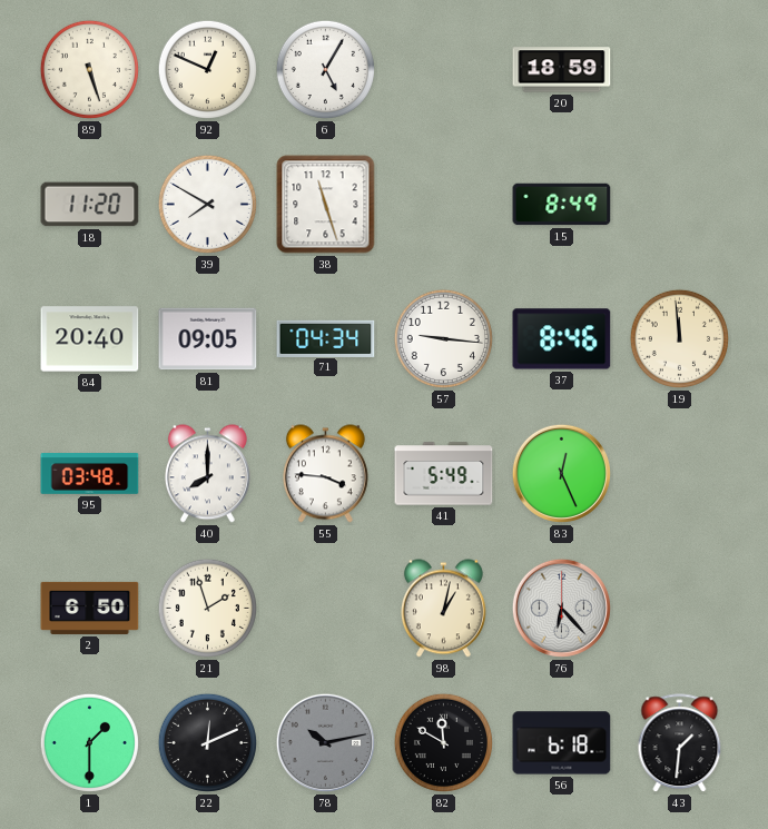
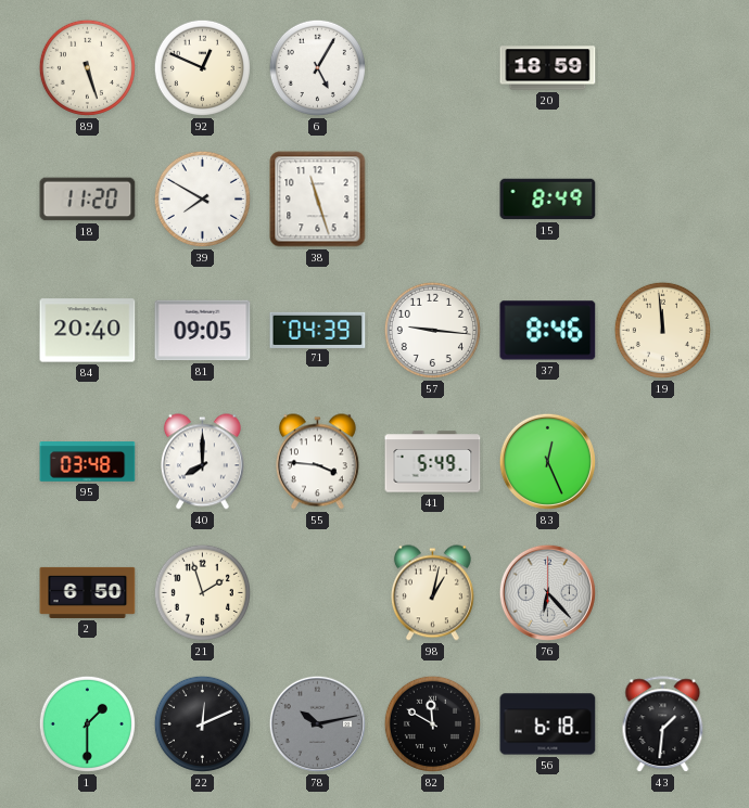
71: 04:34 -> 04:39 (318, 330)
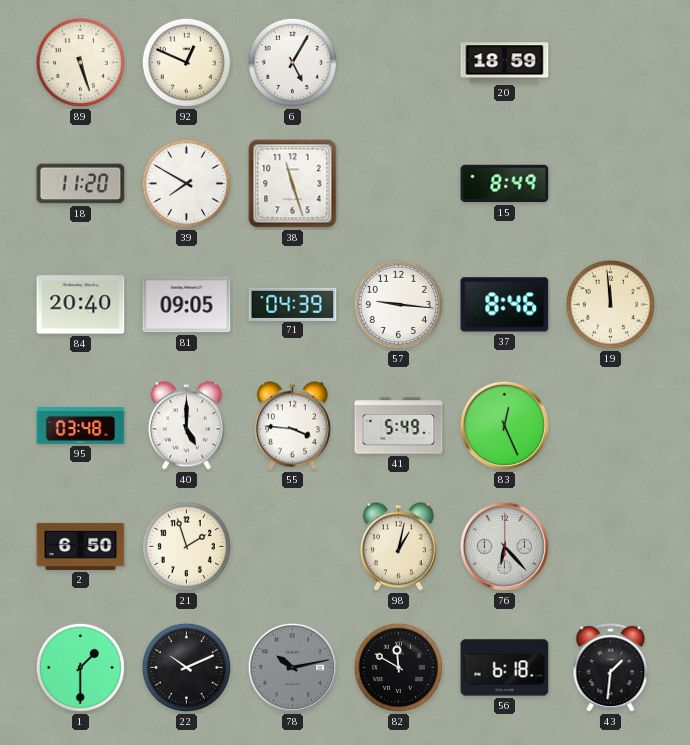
40: 8:00 -> 5:00 (186, 426)
22: 12:11 -> 10:11 (186, 667)
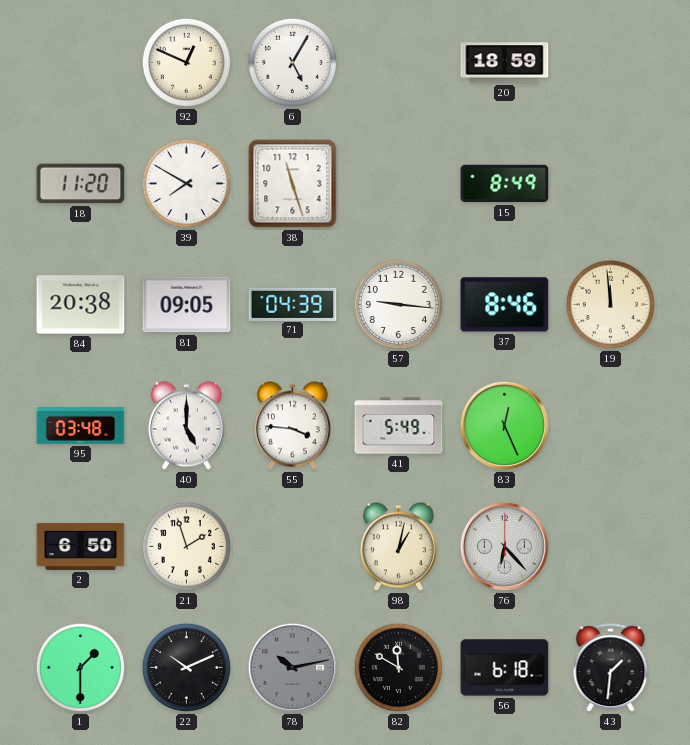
89: 5:27 -> none (80, 62)
84: 20:40 -> 20:38 (81, 305)
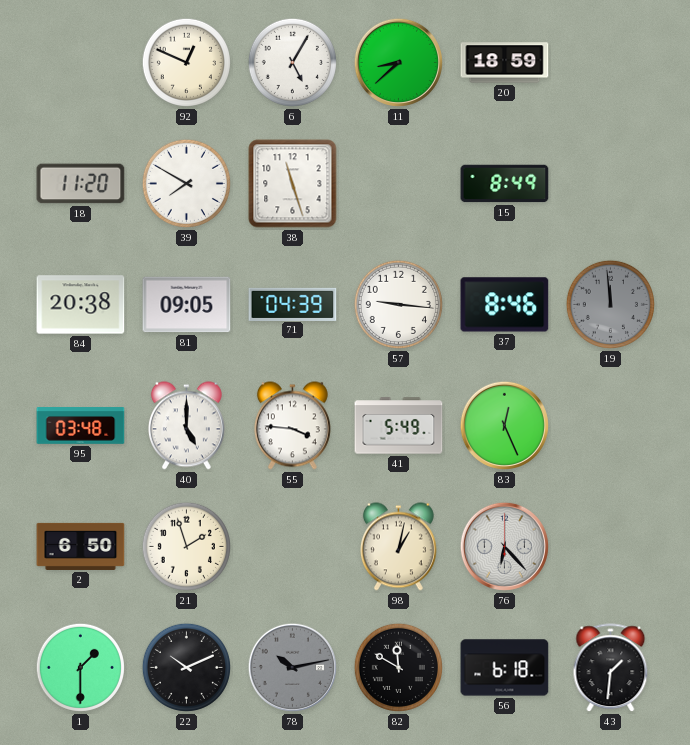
11: none -> 8:38 (398, 62)
19 dial: cream -> grey (610, 304)
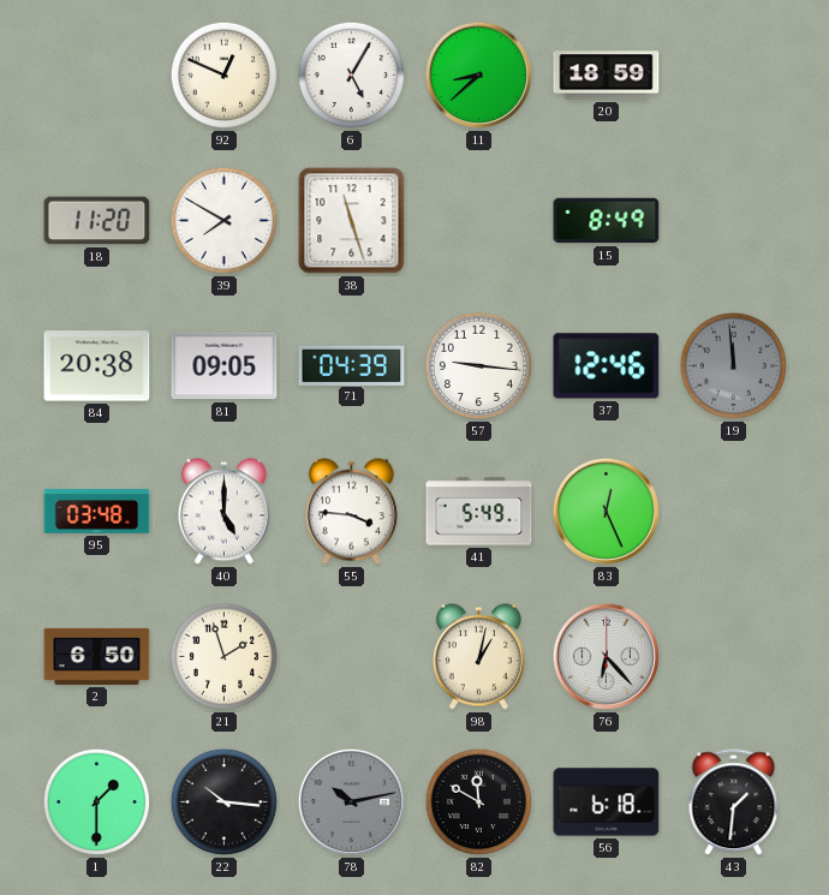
37: 8:46 -> 12:46 (607, 366)
22: 10:11 -> 10:16 (223, 801)
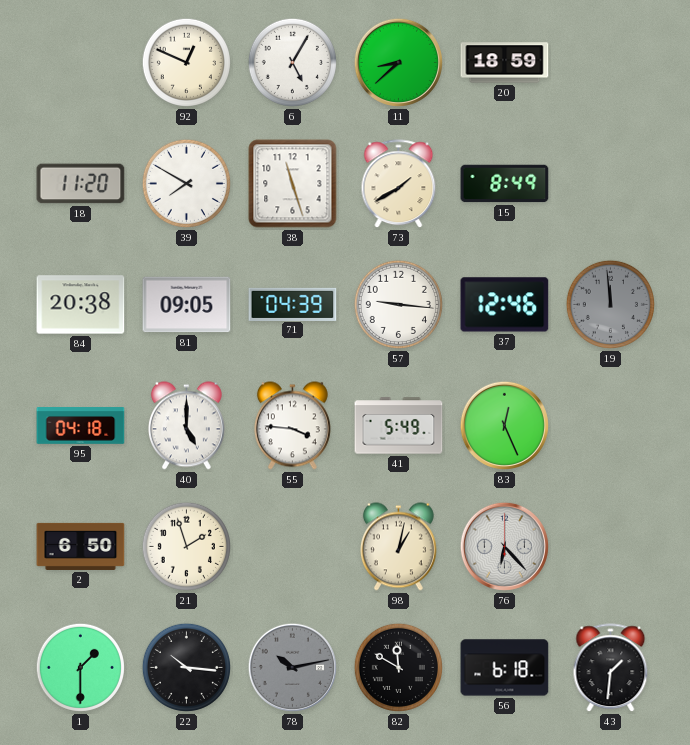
73: none -> 1:40 (399, 184)
95: 03:48 -> 04:18 (81, 426)
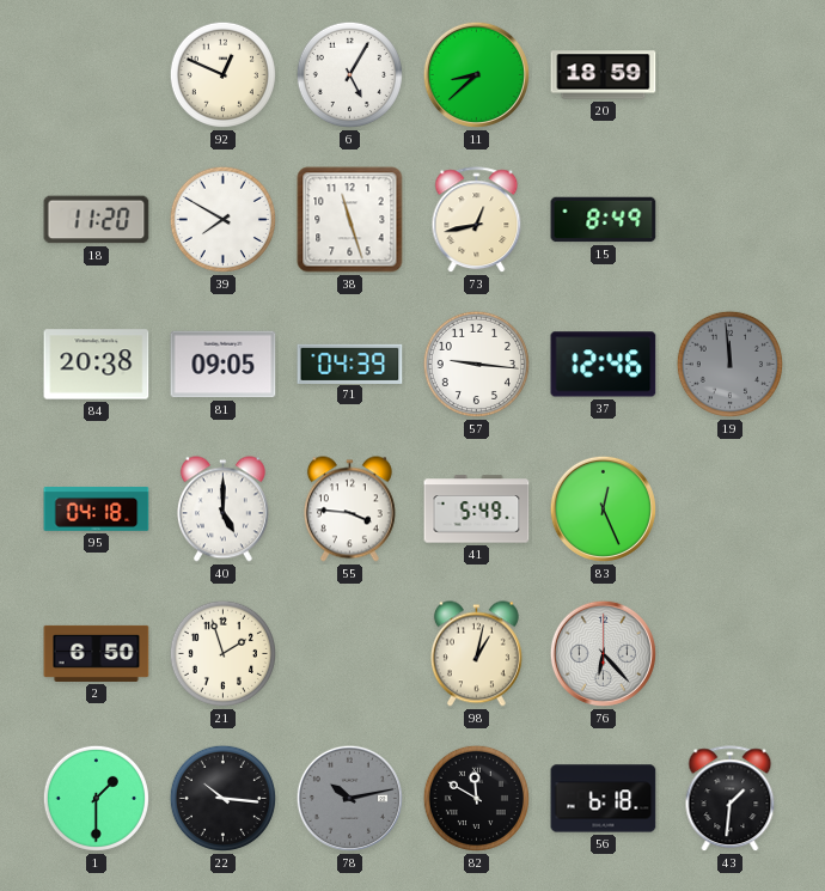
73: 1:40 -> 12:43 (477, 220)
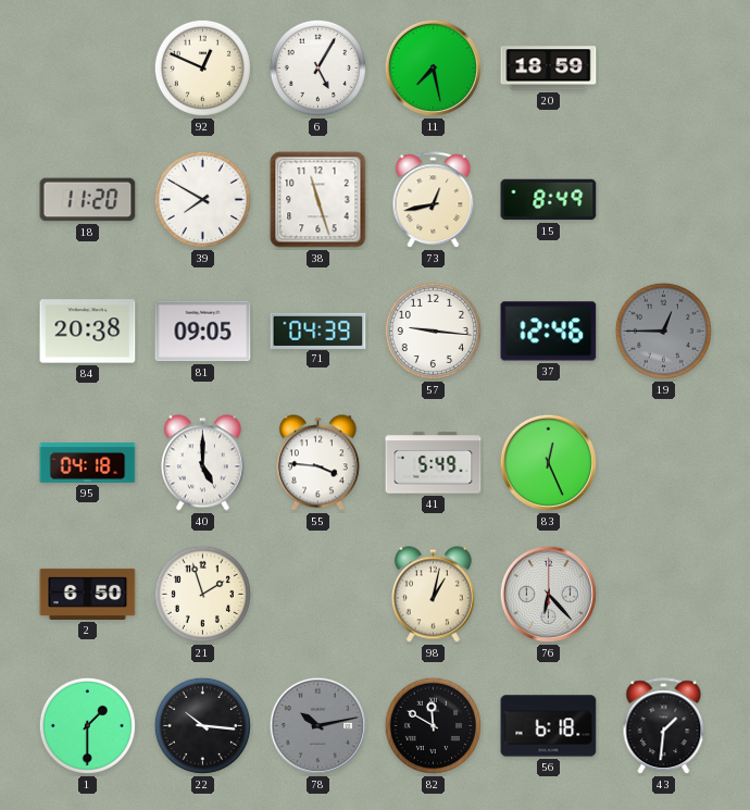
11: 8:38 -> 7:28 (433, 67)
19: 11:59 -> 12:45 (663, 331)
